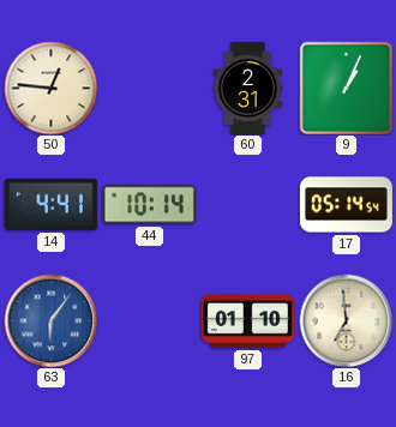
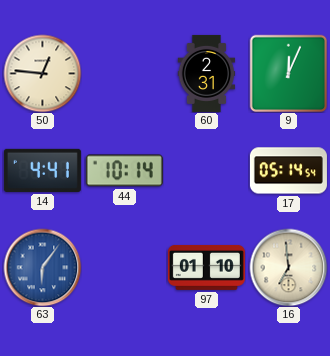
9: 1:04 -> 12:04 (288, 73)
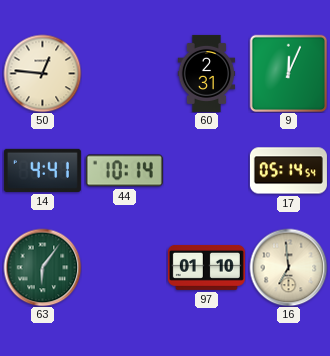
63 dial: blue -> green (42, 267)
